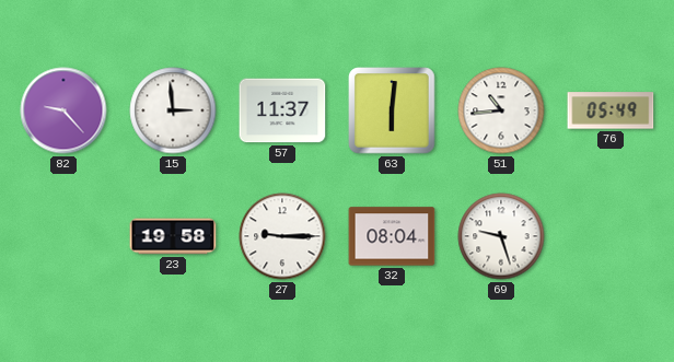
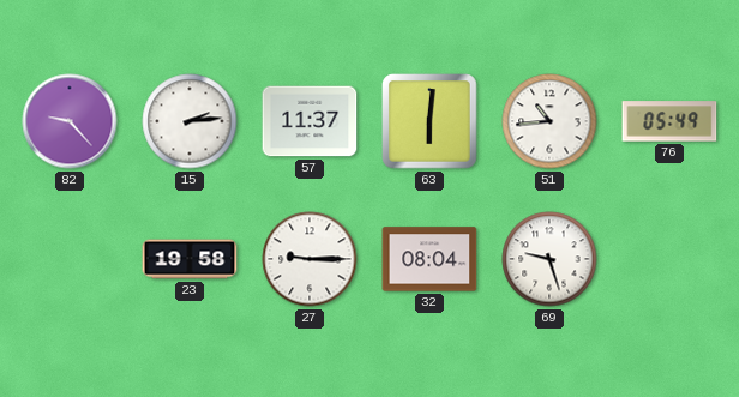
15: 2:59 -> 2:14 (190, 121)
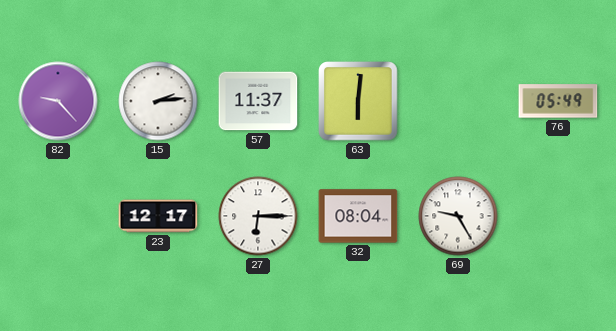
51: 10:44 -> none (549, 121)
23: 19:58 -> 12:17 (158, 216)
27: 9:15 -> 6:15 (258, 216)
69: 9:27 -> 9:25 (458, 216)
